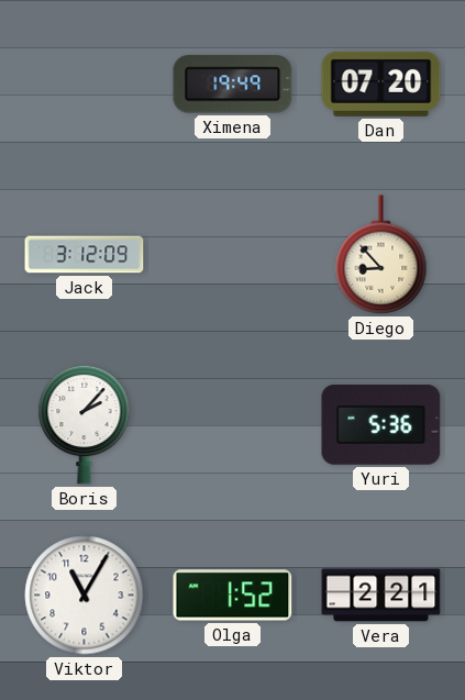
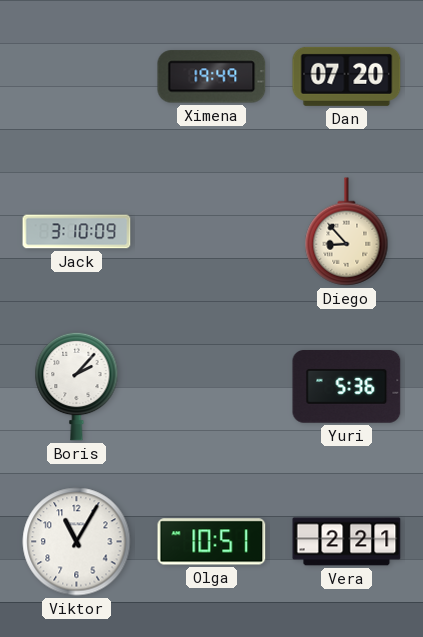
Jack: 3:12 -> 3:10 (77, 232)
Olga: 1:52 -> 10:51 (212, 542)
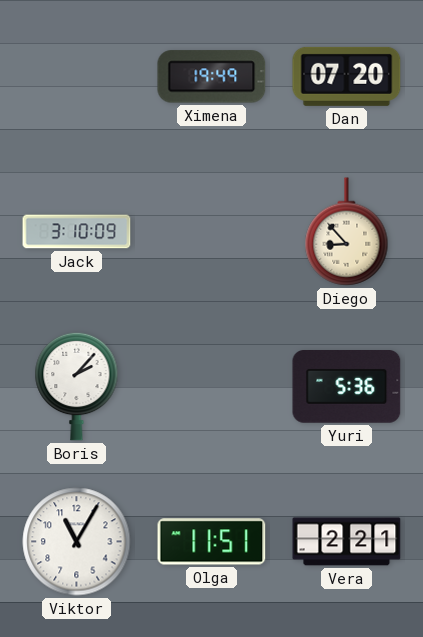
Olga: 10:51 -> 11:51 (212, 542)
